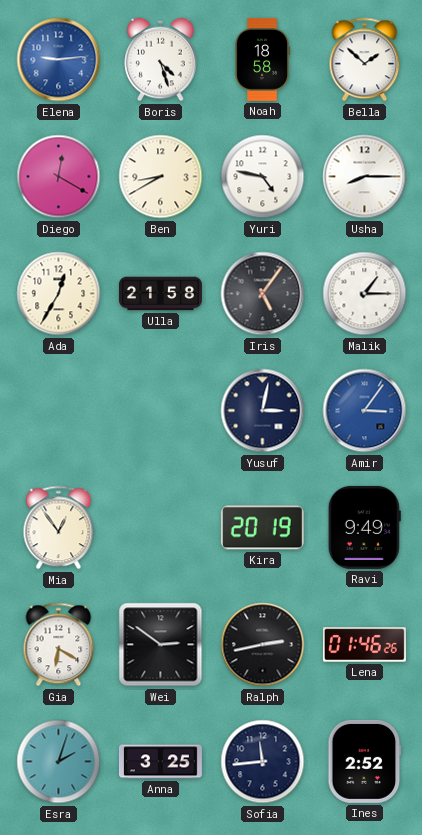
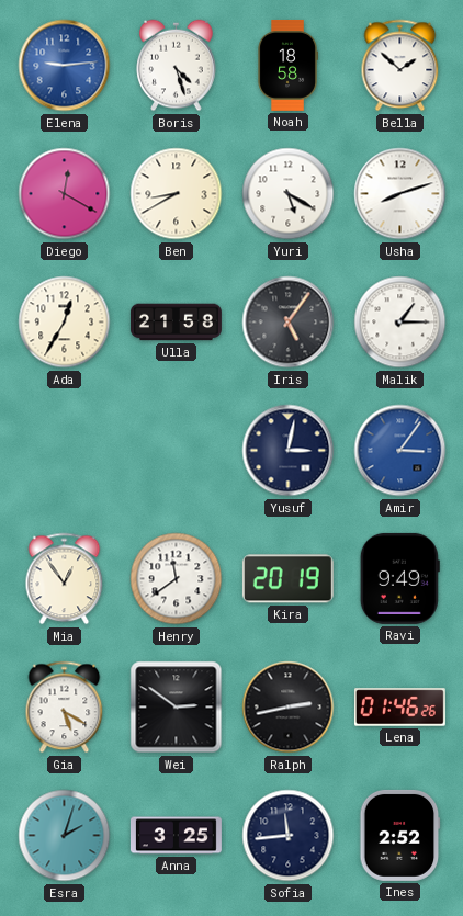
Yuri: 4:47 -> 5:20 (289, 194)
Usha: 8:15 -> 8:12 (400, 194)
Henry: none -> 11:39 (177, 579)
Gia: 6:20 -> 5:20 (65, 708)
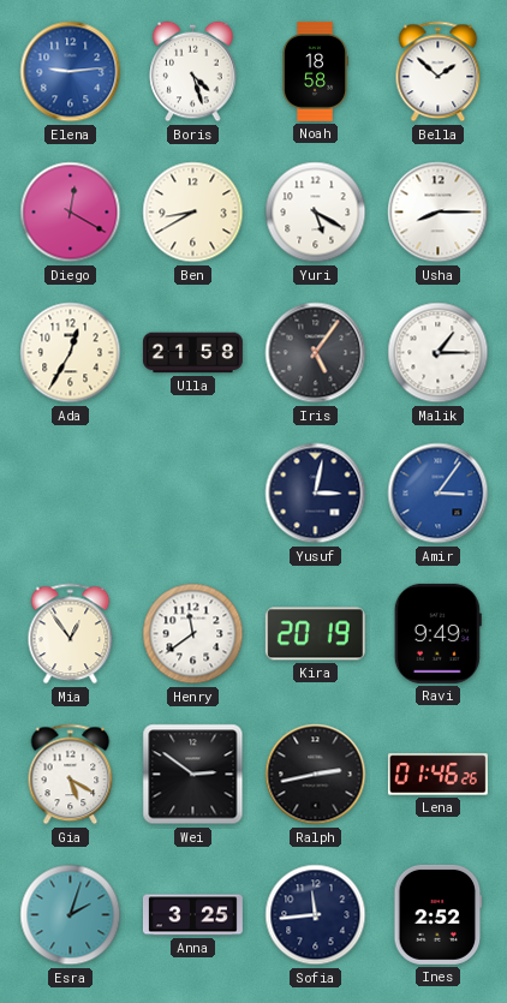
Usha: 8:12 -> 8:15 (439, 213)
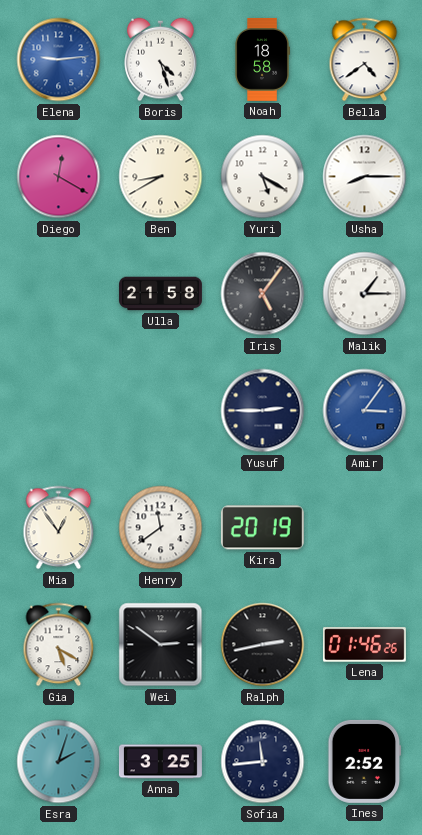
Bella: 1:52 -> 4:39 (365, 60)
Ada: 12:35 -> none (71, 353)
Yusuf: 3:02 -> 2:45 (263, 411)
Ravi: 9:49 -> none (437, 633)
